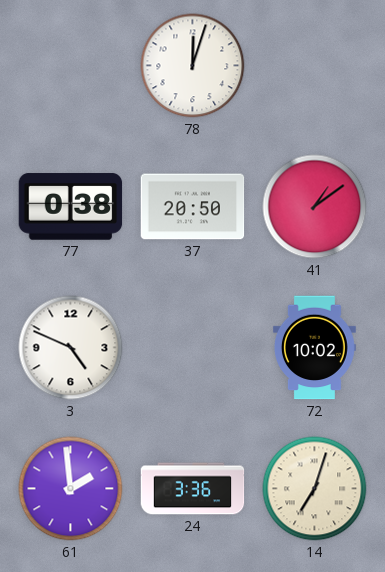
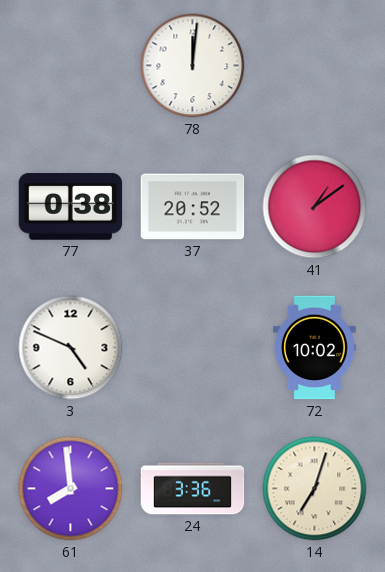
78: 12:03 -> 12:01 (193, 66)
37: 20:50 -> 20:52 (193, 207)
61: 1:59 -> 7:59 (71, 489)
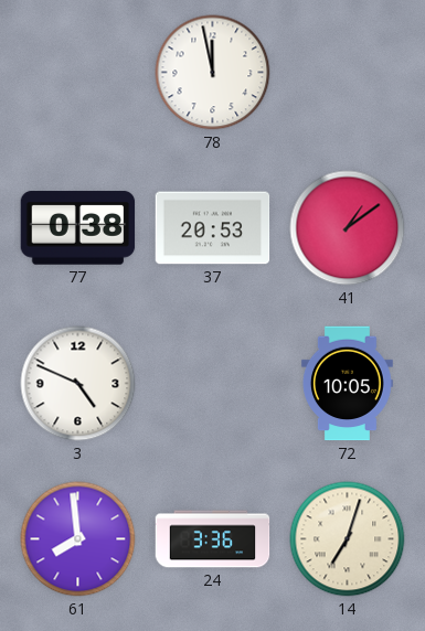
78: 12:01 -> 11:58 (213, 73)
37: 20:52 -> 20:53 (213, 228)
72: 10:02 -> 10:05 (347, 384)
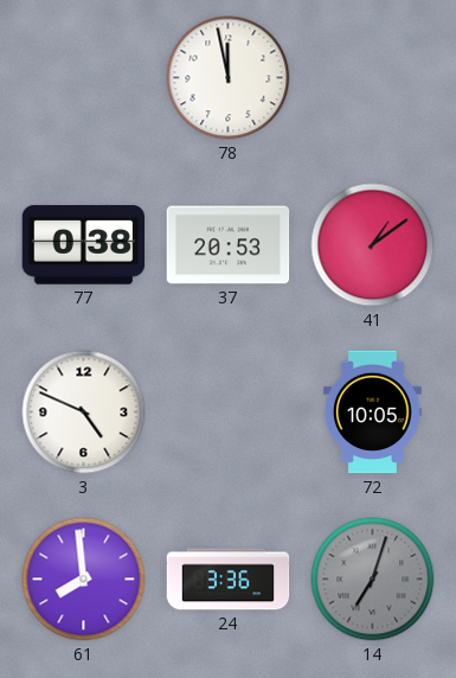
14 dial: cream -> grey (373, 580)
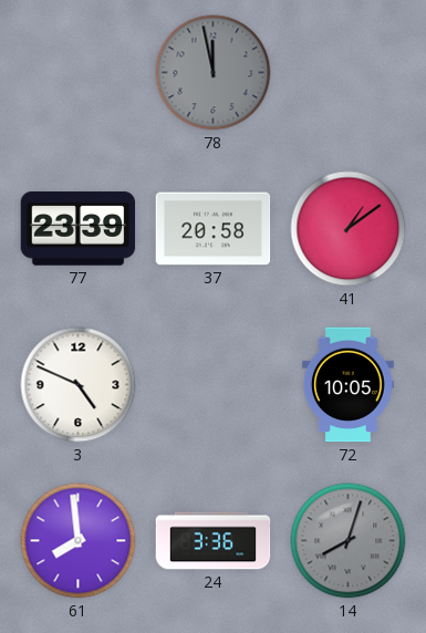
78 dial: white -> grey (214, 73)
77: 0:38 -> 23:39 (79, 229)
37: 20:53 -> 20:58 (214, 229)
14: 7:03 -> 8:03 (349, 541)
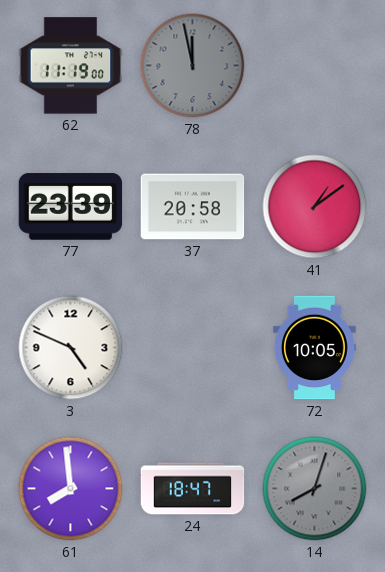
62: none -> 11:19 (71, 66)
24: 3:36 -> 18:47 (193, 489)
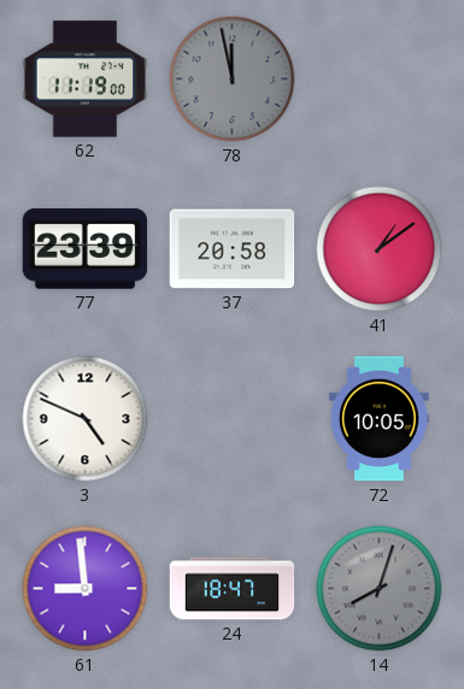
61: 7:59 -> 8:59 (86, 589)
